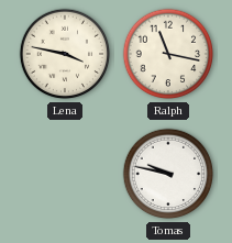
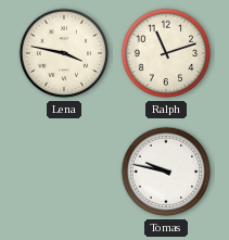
Ralph: 11:17 -> 11:12 (166, 53)
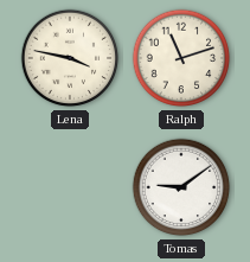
Tomas: 9:47 -> 9:09 (181, 187)
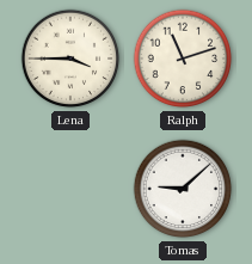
Lena: 3:47 -> 3:45 (70, 59)
Tomas: 9:09 -> 9:08 (183, 189)
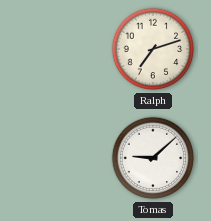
Lena: 3:45 -> none (70, 59)
Ralph: 11:12 -> 7:12 (153, 49)
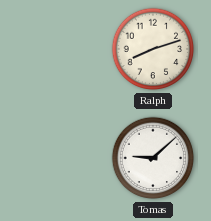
Ralph: 7:12 -> 8:12 (153, 49)
